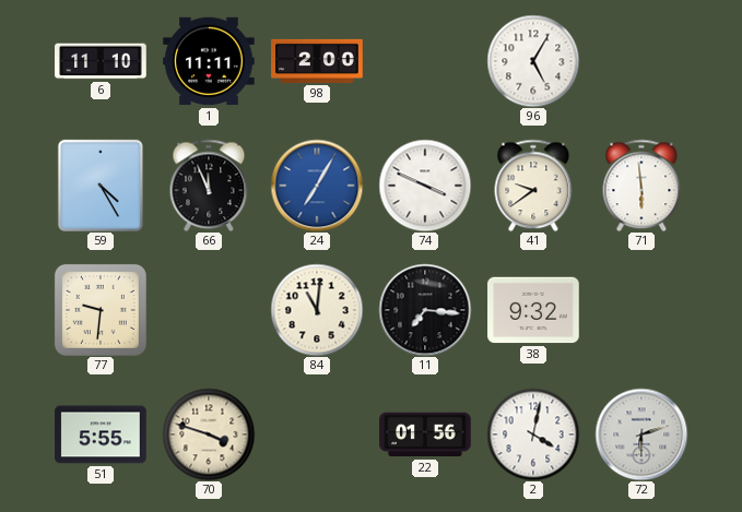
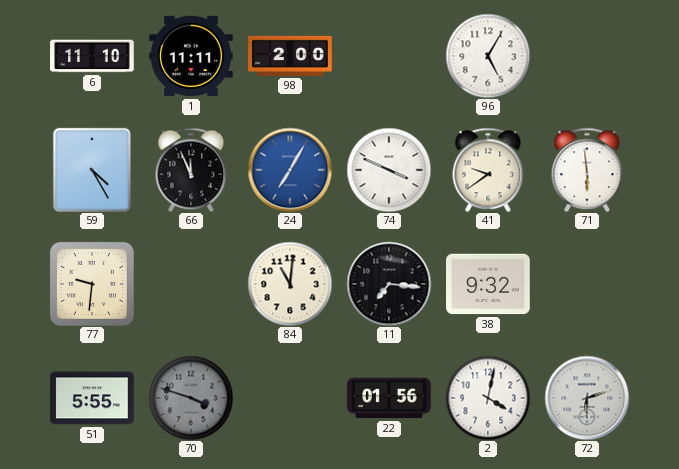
70 dial: cream -> grey (191, 398)
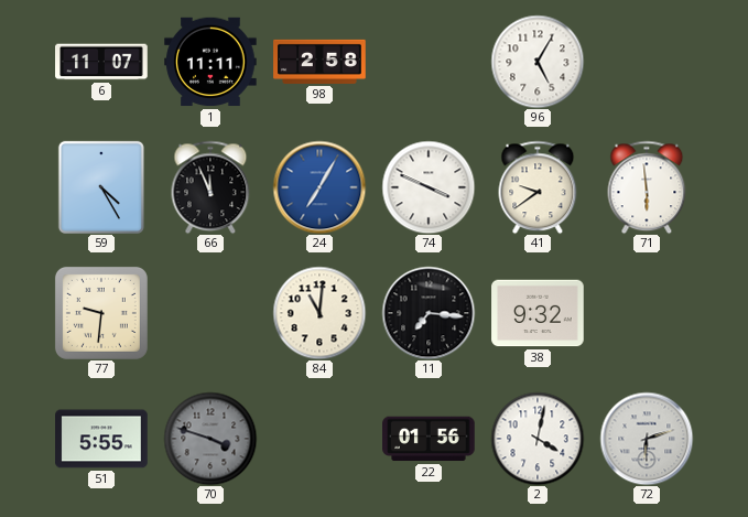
6: 11:10 -> 11:07 (101, 62)
98: 2:00 -> 2:58 (319, 62)
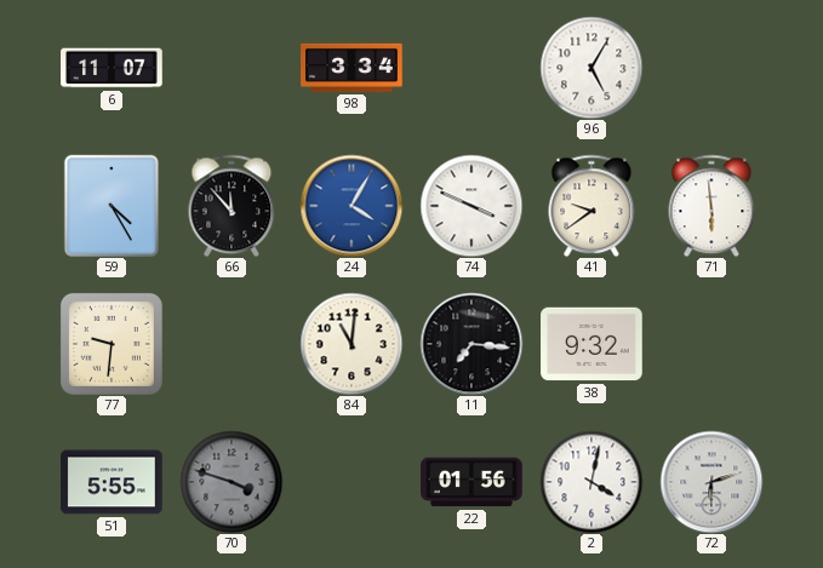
1: 11:11 -> none (210, 62)
98: 2:58 -> 3:34 (352, 68)
66: 11:56 -> 11:53 (232, 206)
24: 7:05 -> 4:05 (352, 206)
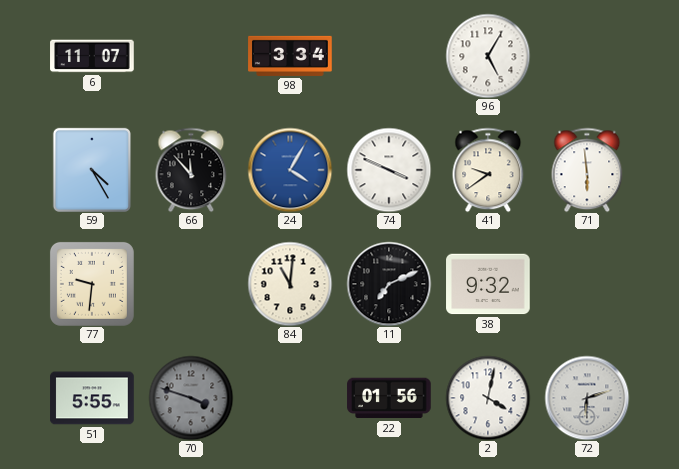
11: 7:16 -> 7:11 (389, 284)
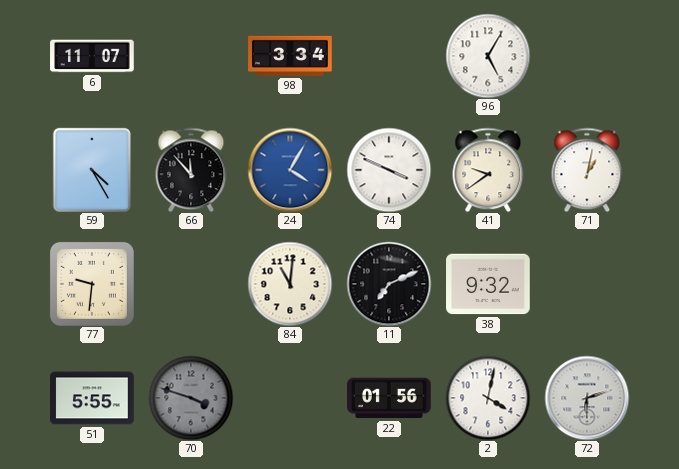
71: 5:59 -> 1:02 (587, 170)
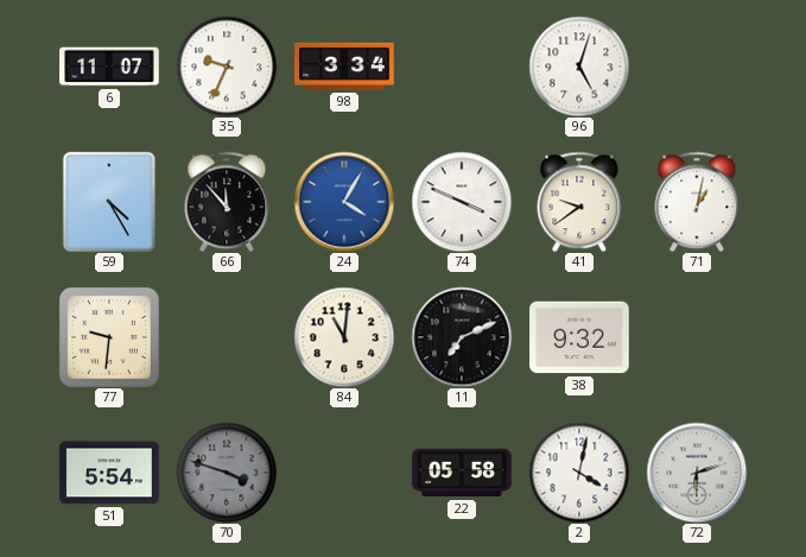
35: none -> 9:34 (227, 67)
96: 5:05 -> 5:03 (579, 67)
51: 5:55 -> 5:54 (109, 473)
22: 01:56 -> 05:58 (462, 473)
